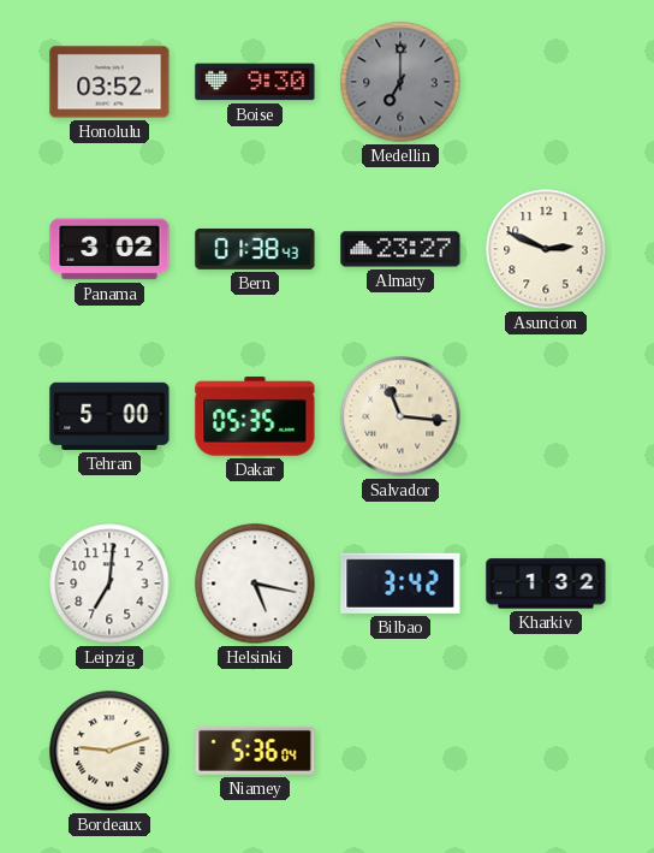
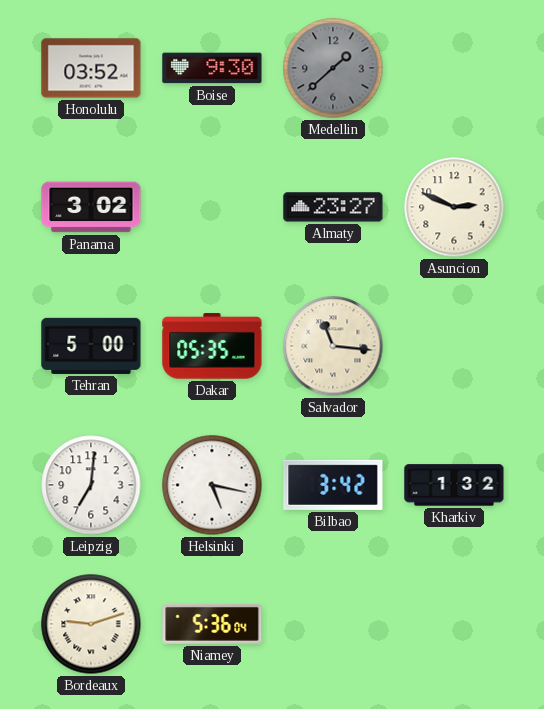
Medellin: 7:00 -> 1:38 (333, 68)
Bern: 01:38 -> none (255, 249)
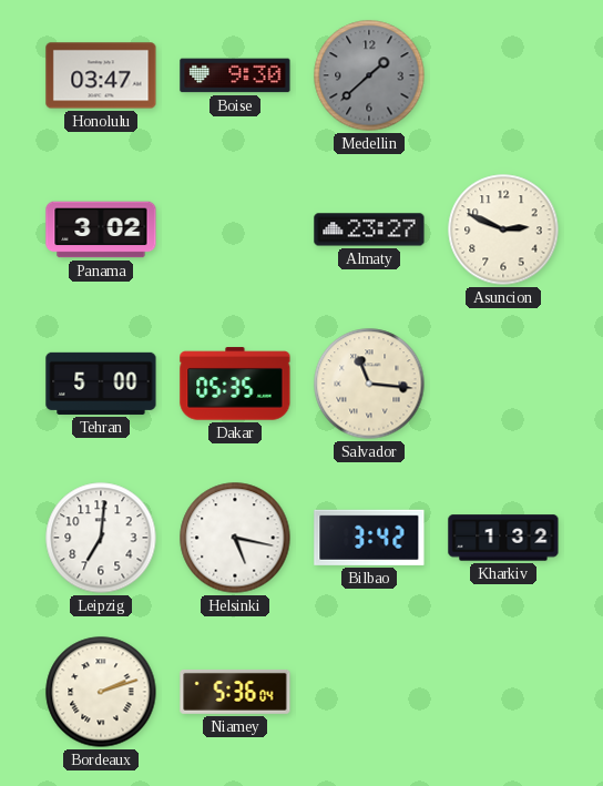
Honolulu: 03:52 -> 03:47 (101, 75)
Bordeaux: 9:12 -> 2:12 (101, 692)
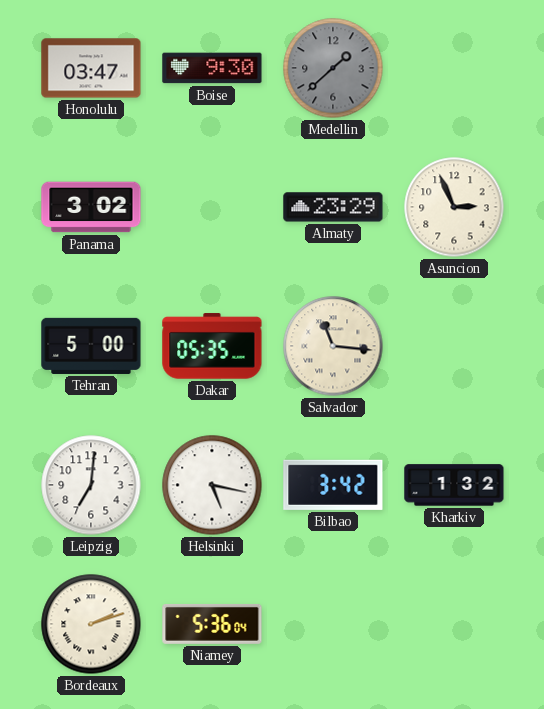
Almaty: 23:27 -> 23:29 (333, 207)
Asuncion: 2:49 -> 2:56 (454, 207)
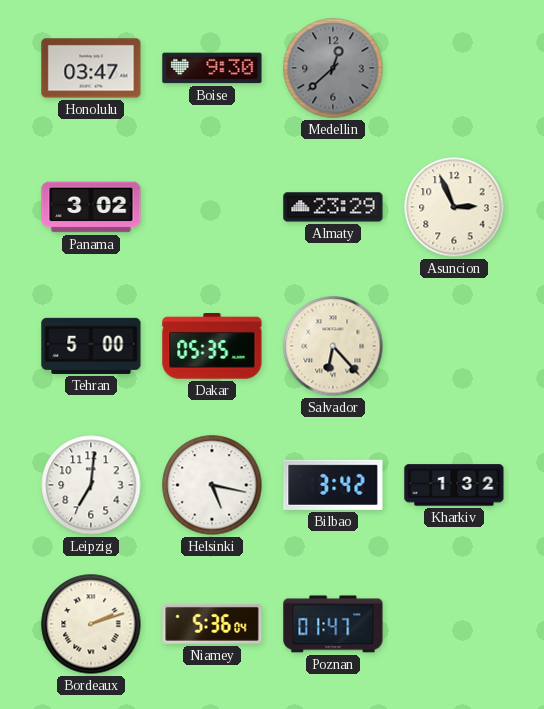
Medellin: 1:38 -> 12:38 (333, 68)
Salvador: 11:16 -> 6:23 (333, 346)
Poznan: none -> 01:47 (333, 624)
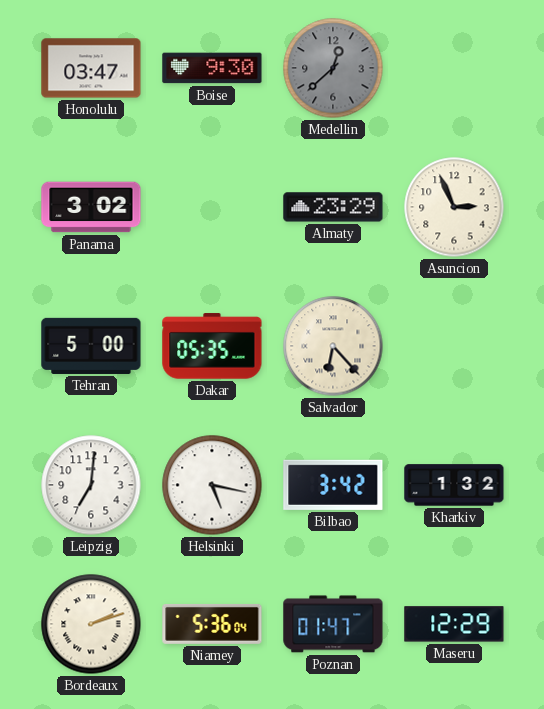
Maseru: none -> 12:29 (454, 624)
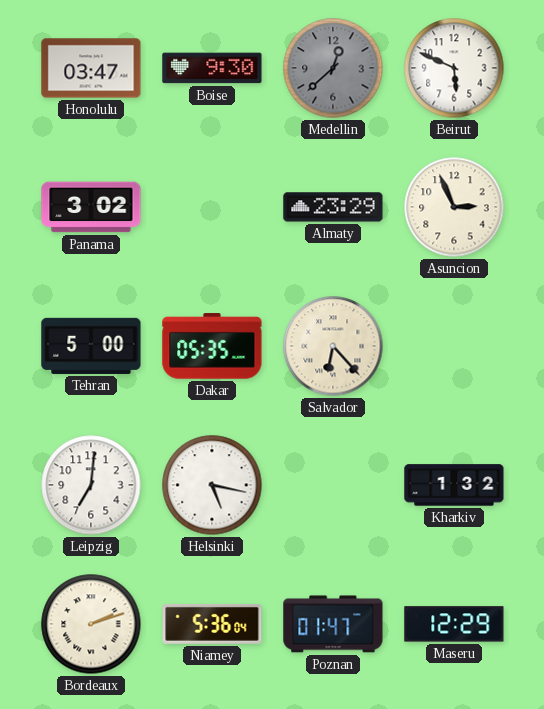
Beirut: none -> 5:49 (454, 68)
Bilbao: 3:42 -> none (333, 485)
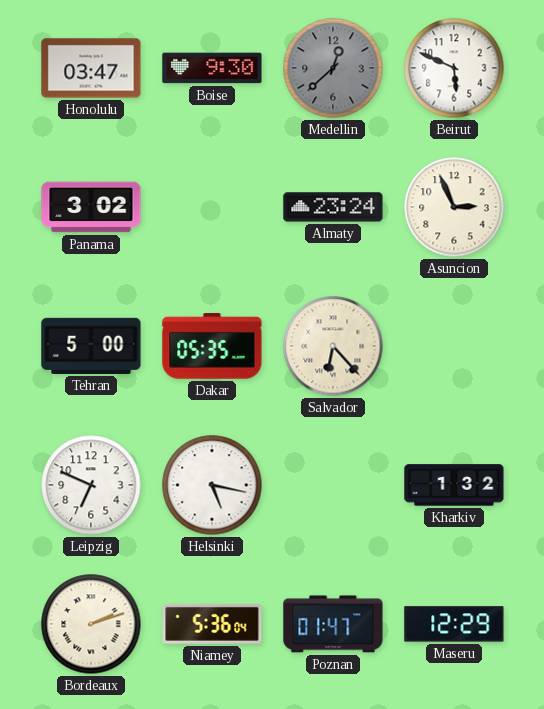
Almaty: 23:29 -> 23:24 (333, 207)
Leipzig: 7:01 -> 6:49 (91, 485)
